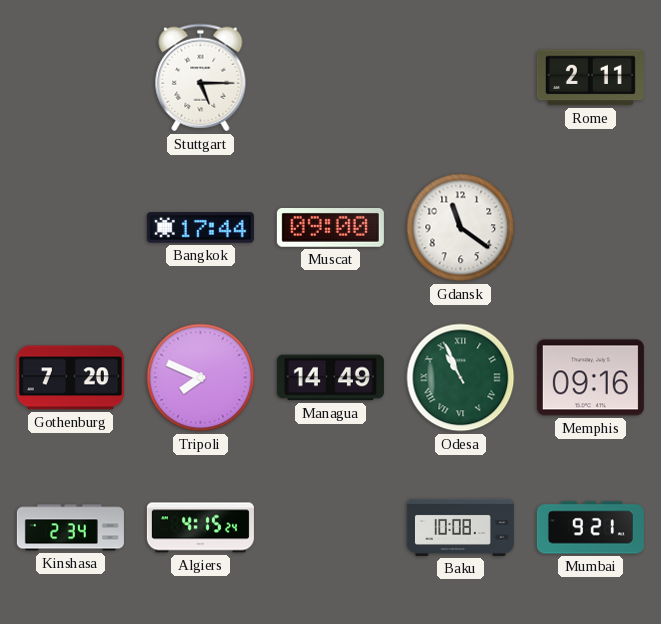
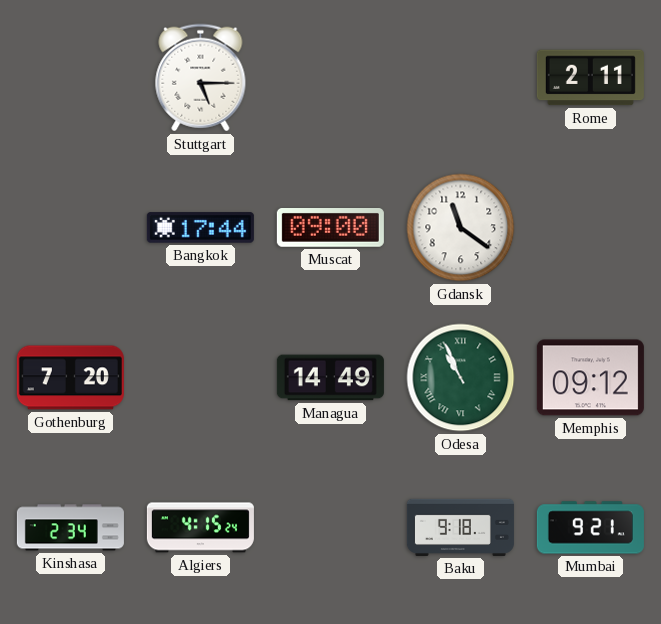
Tripoli: 7:49 -> none (201, 378)
Memphis: 09:16 -> 09:12 (590, 378)
Baku: 10:08 -> 9:18 (460, 527)
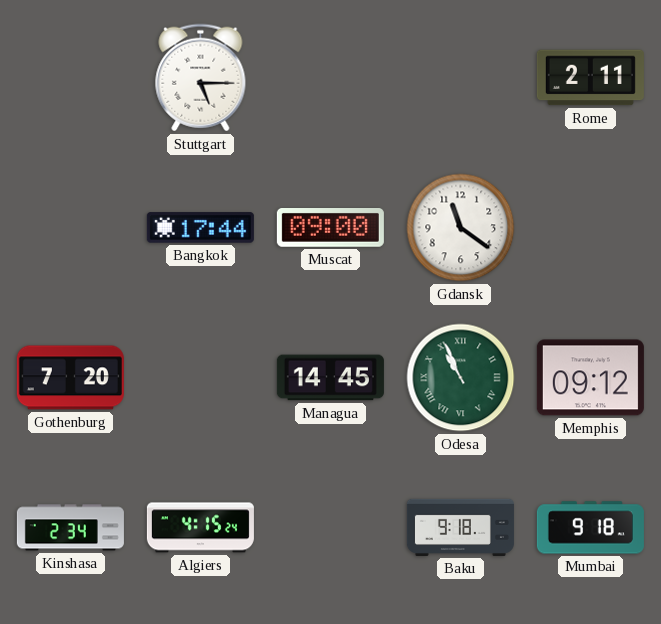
Managua: 14:49 -> 14:45 (330, 378)
Mumbai: 9:21 -> 9:18 (590, 528)
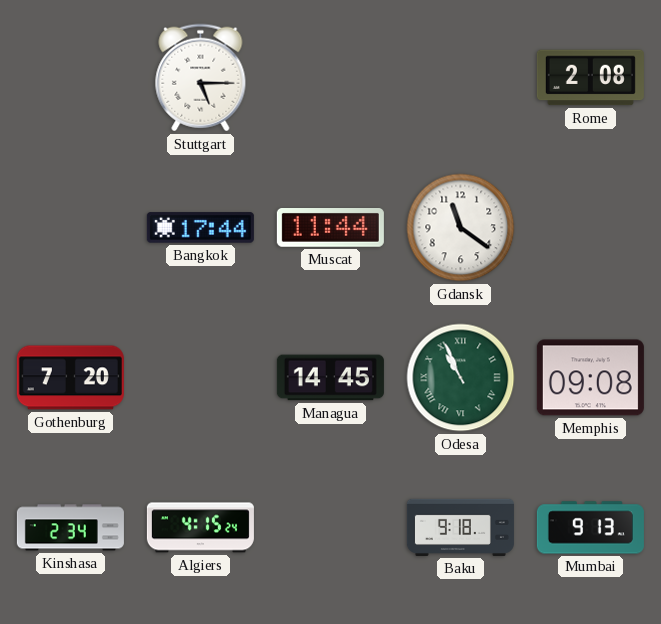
Rome: 2:11 -> 2:08 (590, 78)
Muscat: 09:00 -> 11:44 (330, 228)
Memphis: 09:12 -> 09:08 (590, 378)
Mumbai: 9:18 -> 9:13 (590, 528)
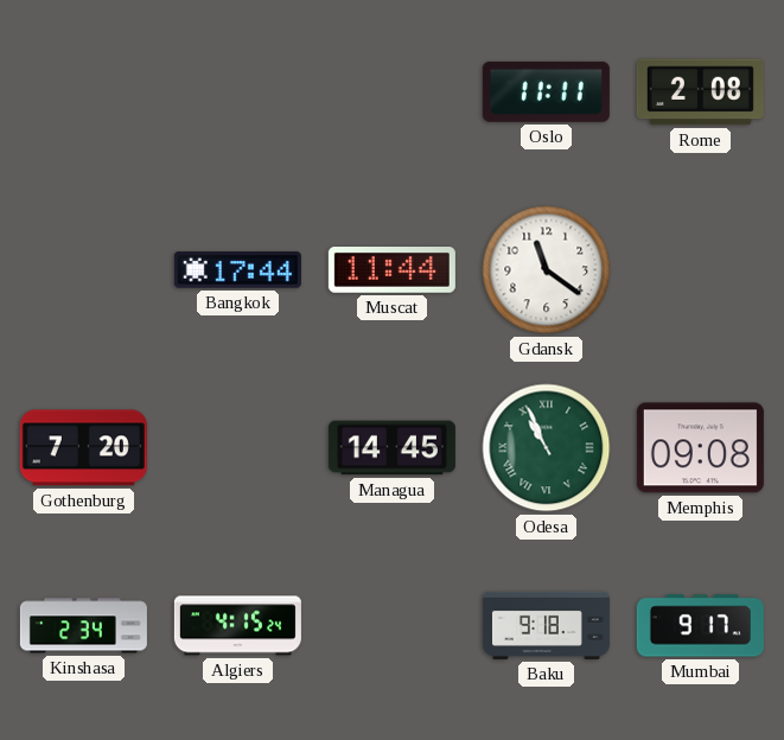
Stuttgart: 5:15 -> none (201, 78)
Oslo: none -> 11:11 (546, 91)
Mumbai: 9:13 -> 9:17 (700, 626)
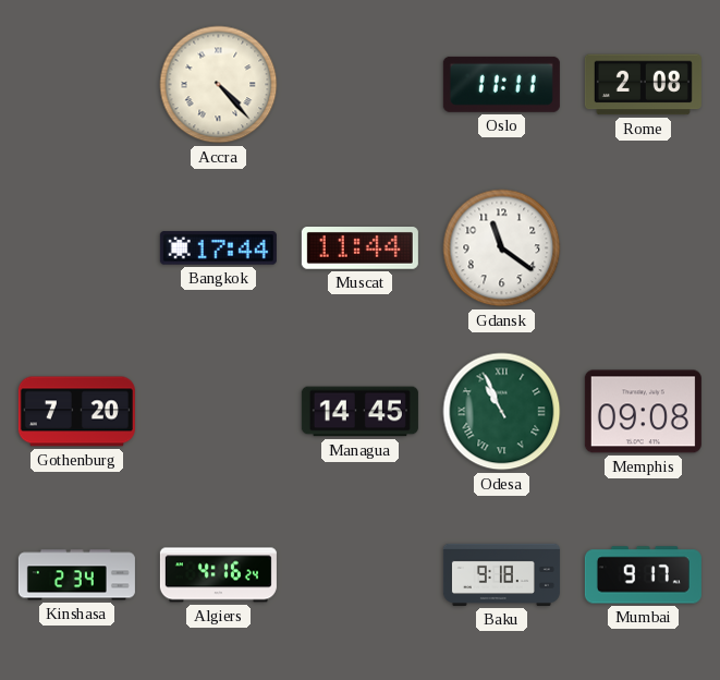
Accra: none -> 4:23 (219, 85)
Algiers: 4:15 -> 4:16 (218, 575)
